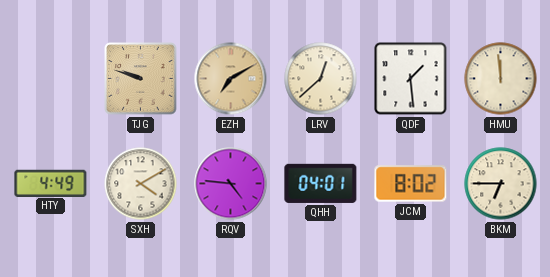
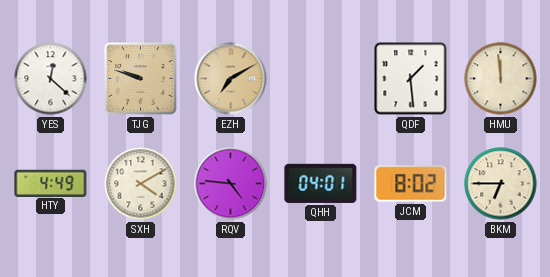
YES: none -> 12:22 (51, 79)
LRV: 12:38 -> none (321, 79)
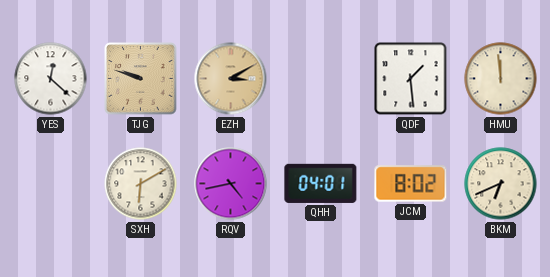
EZH: 7:10 -> 3:10 (231, 79)
HTY: 4:49 -> none (51, 183)
SXH: 4:10 -> 6:10 (141, 184)
RQV: 4:46 -> 4:43 (231, 184)
BKM: 6:45 -> 6:41 (501, 184)
